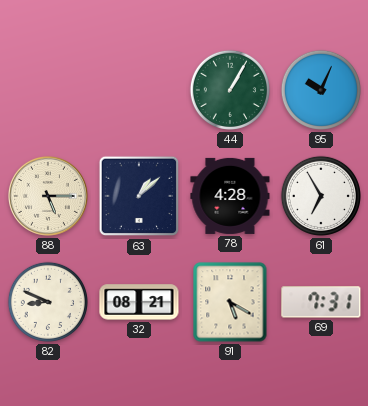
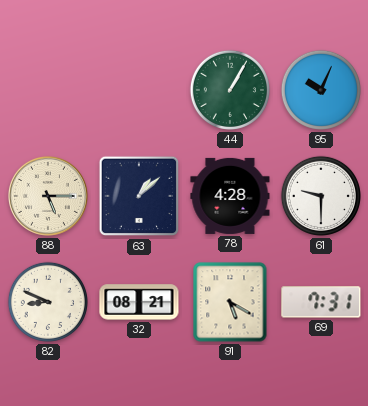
61: 6:55 -> 9:30 (321, 196)
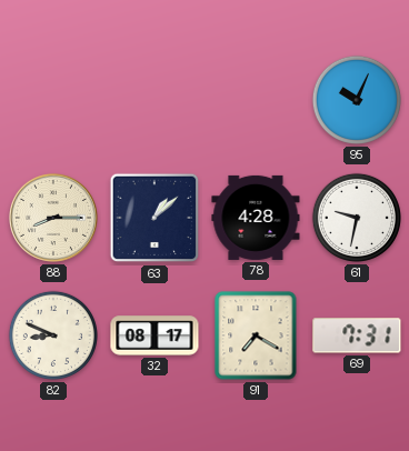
44: 1:05 -> none (230, 90)
88: 5:15 -> 8:15 (53, 218)
61: 9:30 -> 9:32 (357, 218)
32: 08:21 -> 08:17 (154, 335)
91: 5:20 -> 7:20 (256, 335)
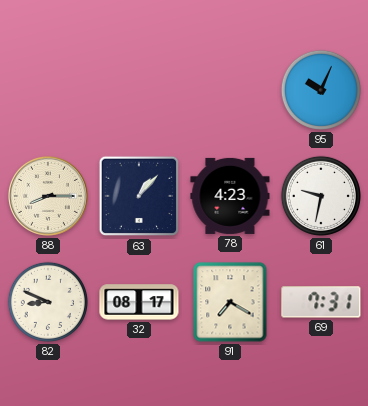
63: 1:08 -> 1:07 (139, 196)
78: 4:28 -> 4:23 (230, 196)
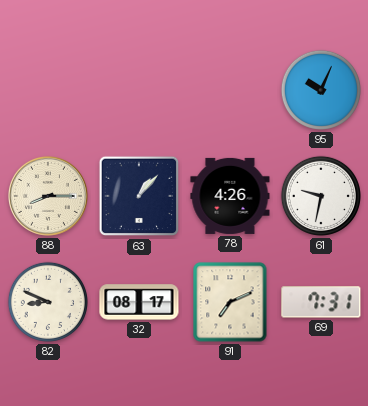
78: 4:23 -> 4:26 (230, 196)
91: 7:20 -> 7:11 (230, 302)
